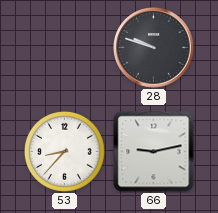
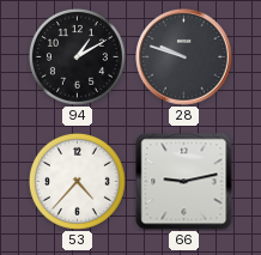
94: none -> 1:10 (77, 56)
53: 8:37 -> 4:37 (77, 181)
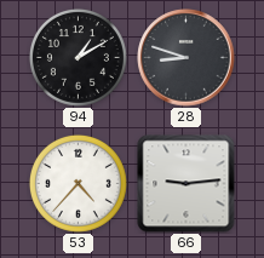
28: 9:48 -> 8:48 (186, 58)
66: 9:13 -> 9:14 (186, 184)
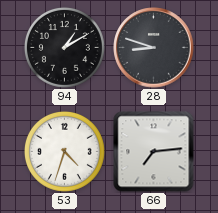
53: 4:37 -> 4:33 (64, 151)
66: 9:14 -> 7:14 (154, 152)
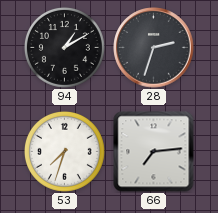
28: 8:48 -> 2:33 (154, 48)
53: 4:33 -> 7:33 (64, 151)
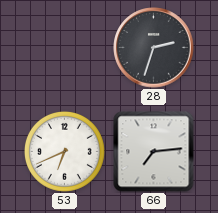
94: 1:10 -> none (64, 47)
53: 7:33 -> 6:41 (64, 151)
